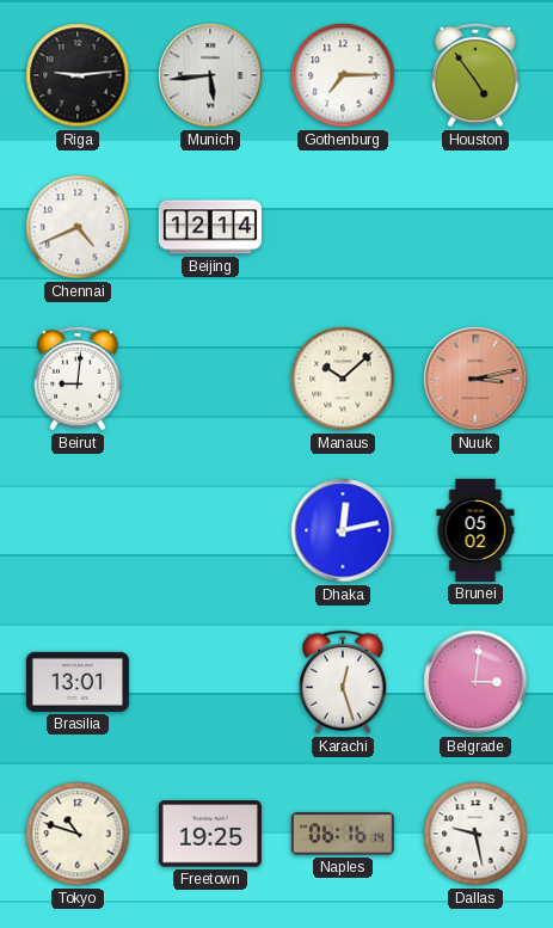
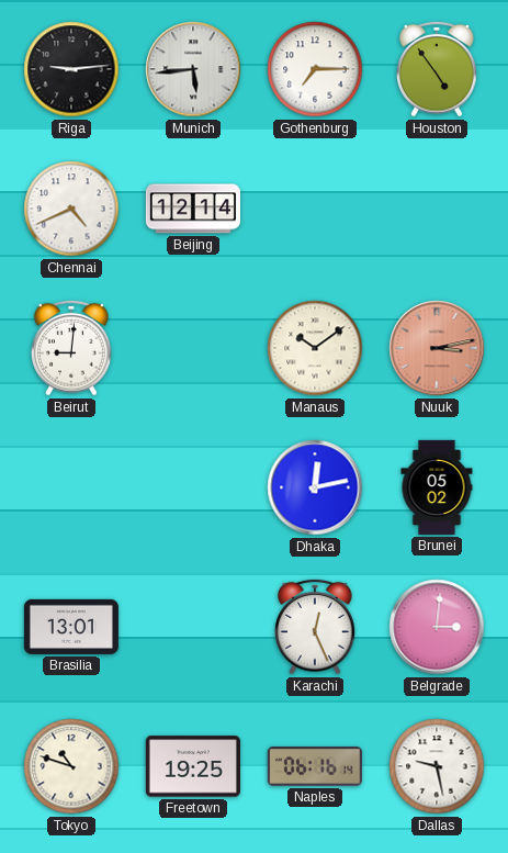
Manaus: 10:08 -> 10:09 (315, 348)
Karachi: 12:27 -> 12:26 (315, 627)
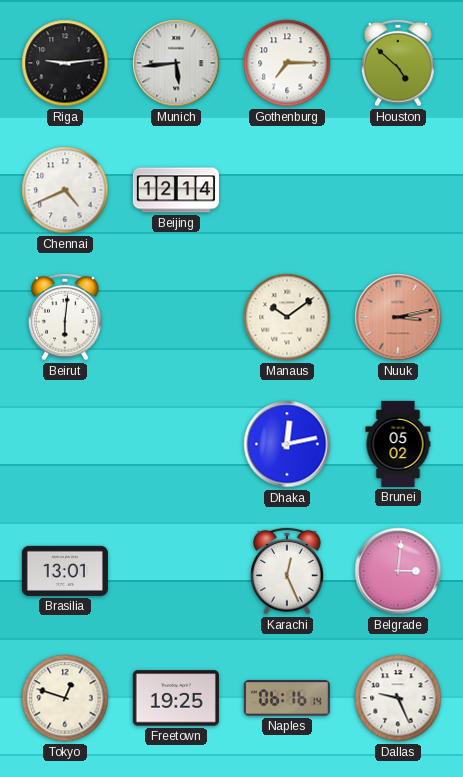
Houston: 4:54 -> 4:52 (398, 63)
Beirut: 9:01 -> 6:01 (65, 317)
Tokyo: 10:48 -> 12:48 (65, 698)
Dallas: 9:28 -> 9:26 (398, 698)
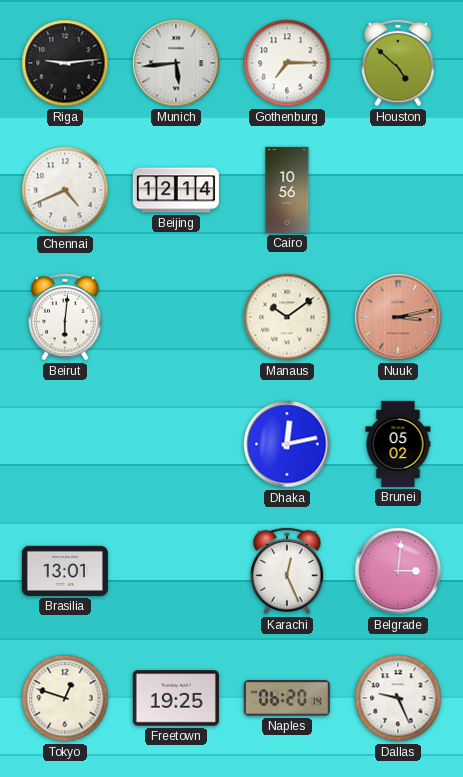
Cairo: none -> 10:56 (287, 190)
Naples: 06:16 -> 06:20 (287, 698)
